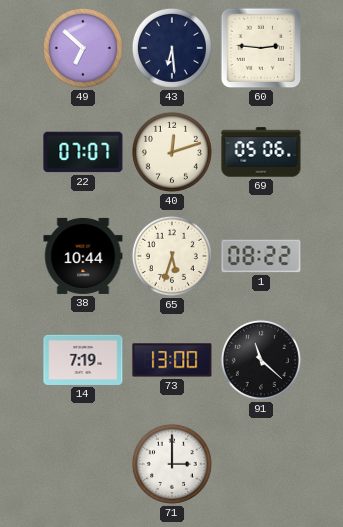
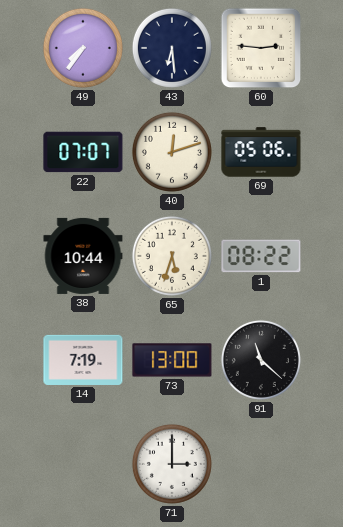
49: 6:52 -> 7:36 (83, 48)
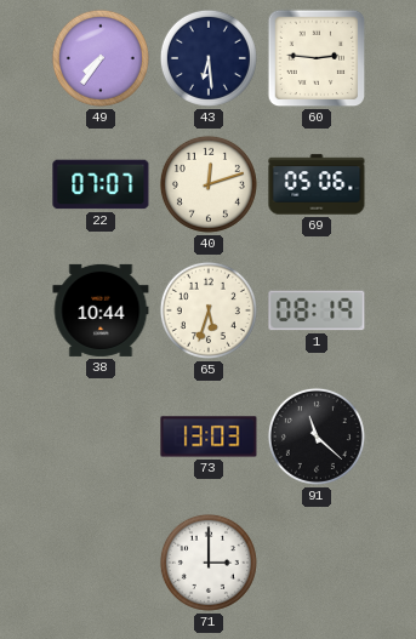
1: 08:22 -> 08:19 (317, 310)
14: 7:19 -> none (83, 360)
73: 13:00 -> 13:03 (209, 437)
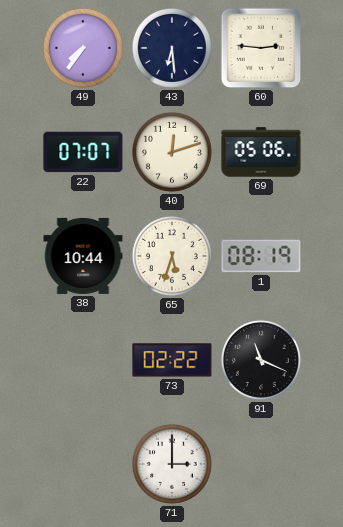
73: 13:03 -> 02:22 (172, 360)
91: 11:22 -> 11:19 (261, 360)
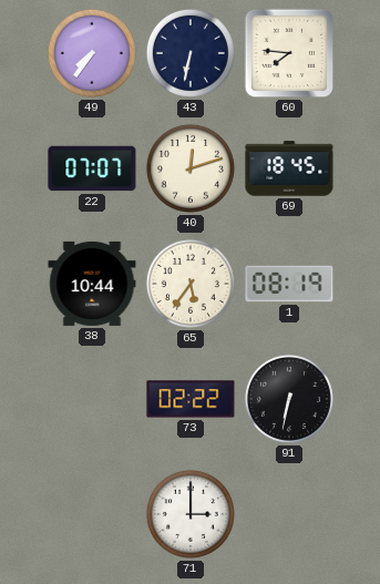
43: 6:29 -> 6:32 (191, 53)
60: 2:46 -> 7:46 (289, 53)
69: 05:06 -> 18:45 (289, 168)
65: 5:33 -> 5:36 (191, 284)
91: 11:19 -> 6:32 (289, 399)
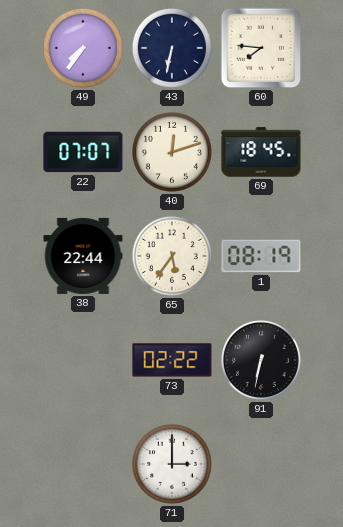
38: 10:44 -> 22:44 (83, 256)
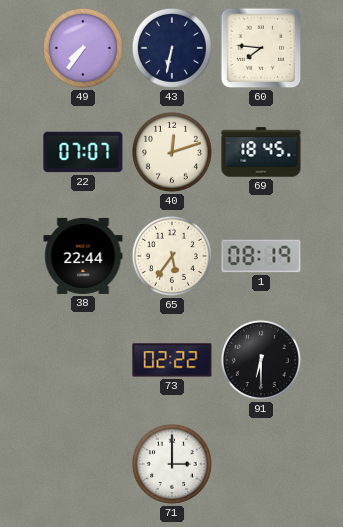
91: 6:32 -> 6:30 (261, 360)
